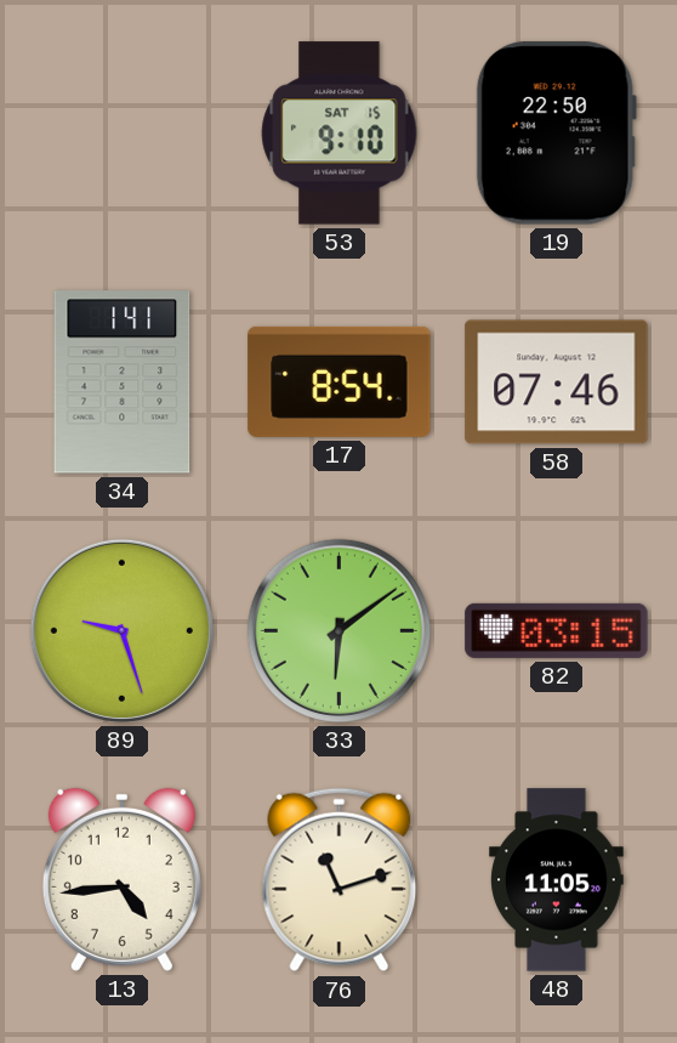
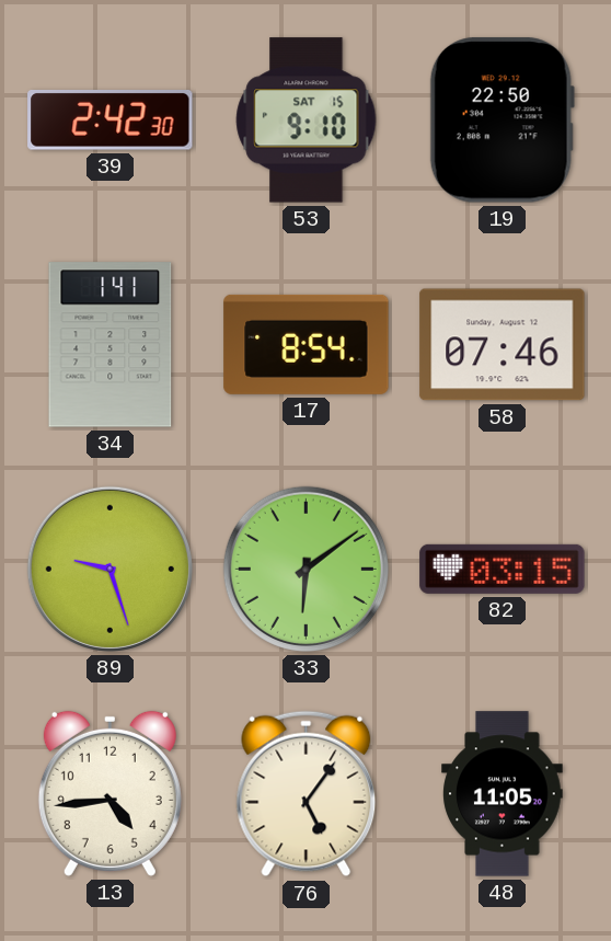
39: none -> 2:42 (111, 121)
76: 11:12 -> 5:06 (307, 794)
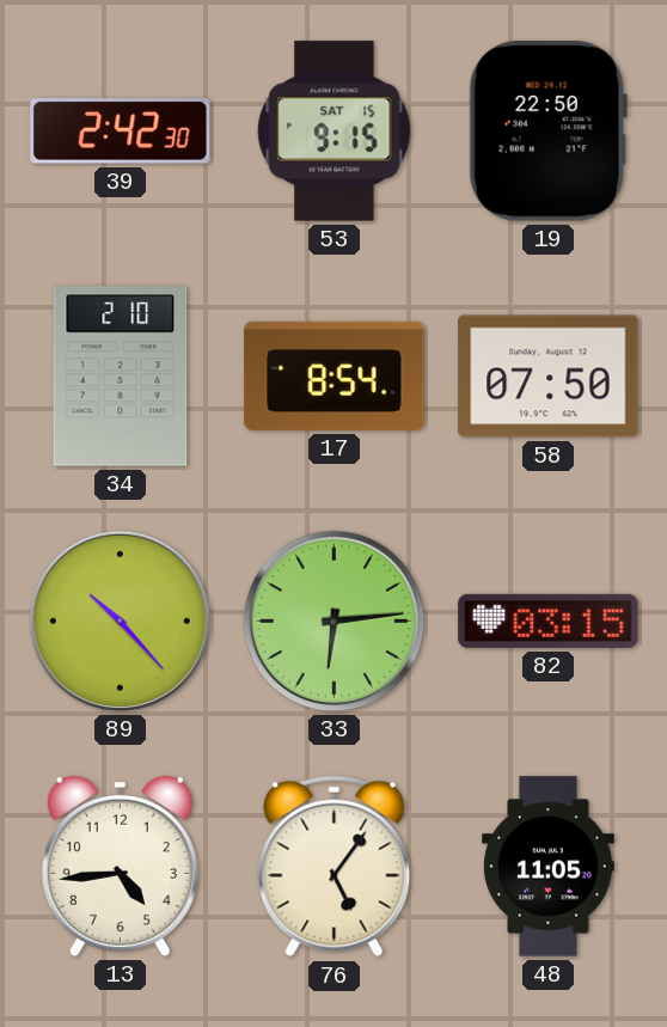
53: 9:10 -> 9:15 (335, 132)
34: 1:41 -> 2:10 (121, 377)
58: 07:46 -> 07:50 (549, 377)
89: 9:27 -> 10:23 (120, 621)
33: 6:09 -> 6:14 (333, 621)
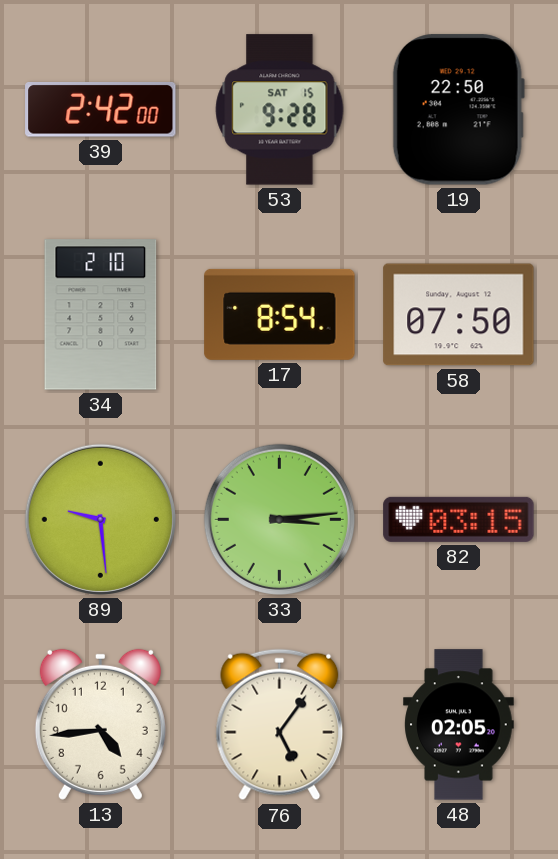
39: 2:42:30 -> 2:42:00 (101, 110)
53: 9:15 -> 9:28 (280, 110)
89: 10:23 -> 9:29 (100, 519)
33: 6:14 -> 3:14 (279, 519)
48: 11:05 -> 02:05 (459, 725)
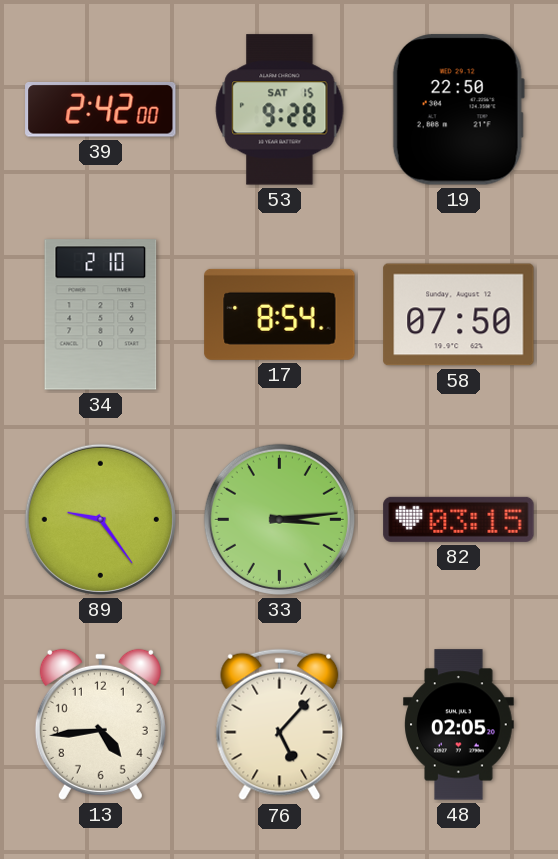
89: 9:29 -> 9:24 (100, 519)
76: 5:06 -> 5:07 (280, 725)
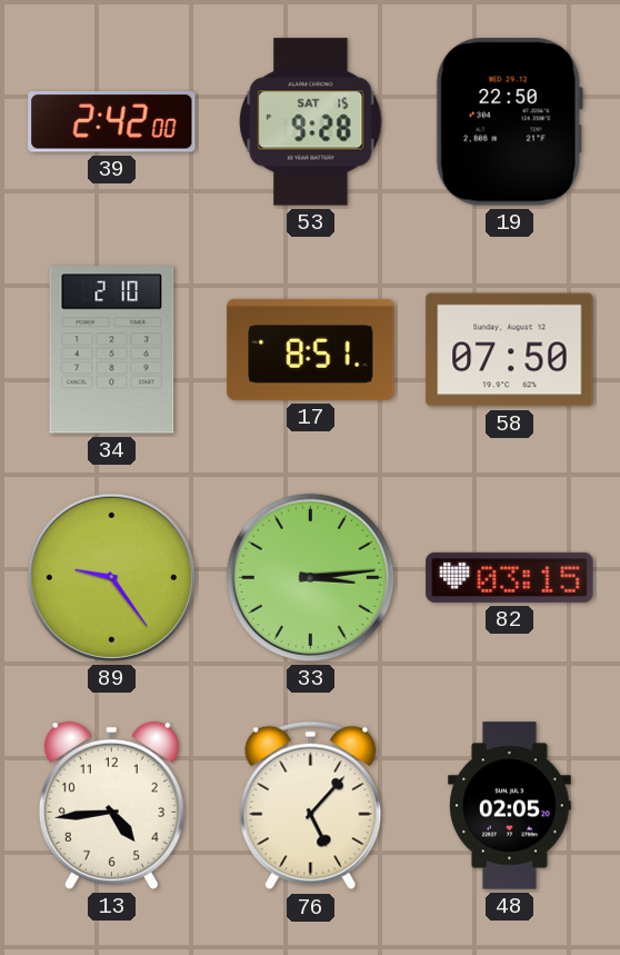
17: 8:54 -> 8:51 (311, 349)
